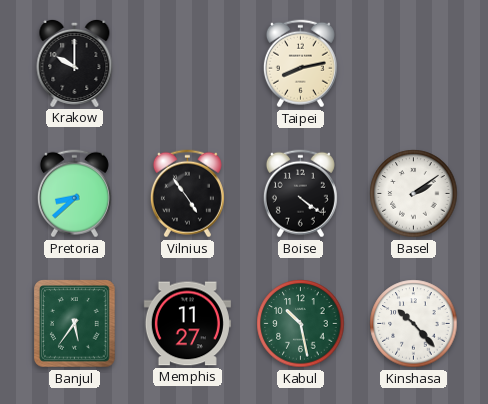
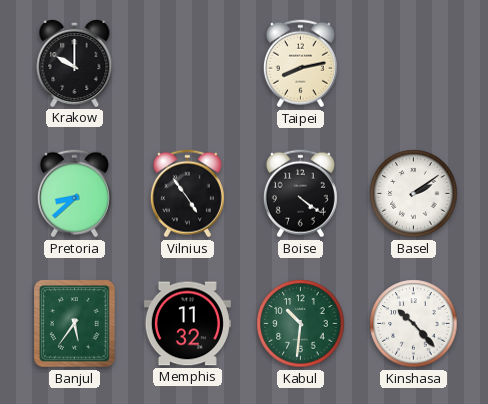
Memphis: 11:27 -> 11:32 (187, 324)
Kabul: 10:28 -> 10:31 (301, 324)
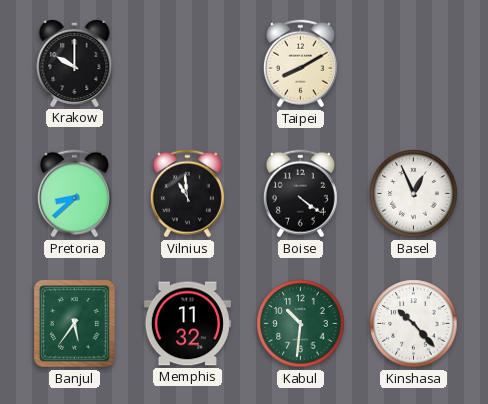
Taipei: 8:13 -> 8:10 (300, 64)
Vilnius: 4:54 -> 10:59 (187, 194)
Basel: 2:09 -> 12:56 (414, 194)
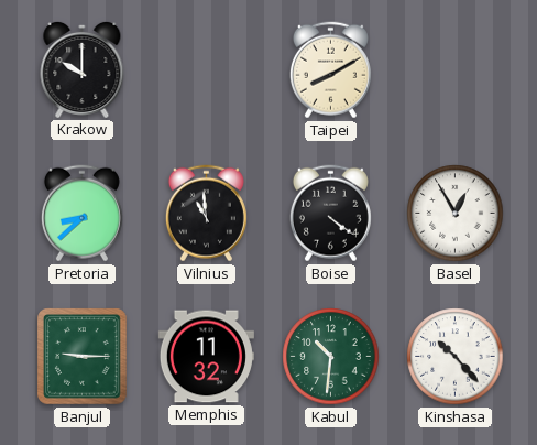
Basel: 12:56 -> 12:55 (456, 214)
Banjul: 5:36 -> 9:15 (83, 357)
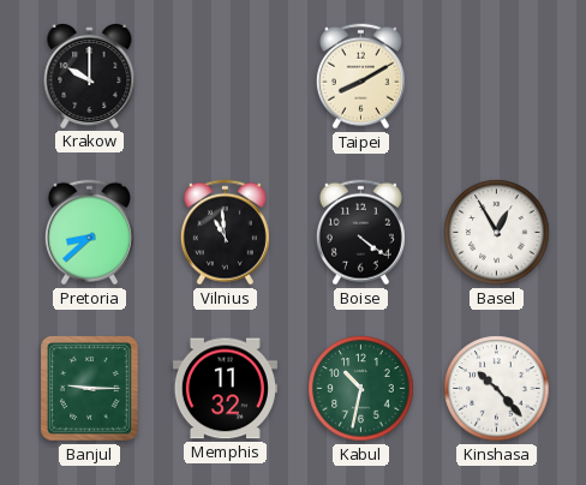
Kabul: 10:31 -> 10:32 (361, 389)
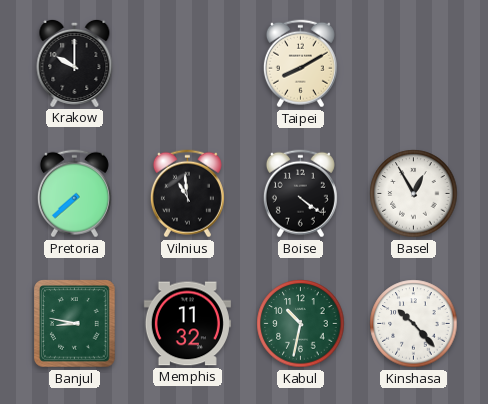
Pretoria: 8:38 -> 7:38 (74, 194)
Banjul: 9:15 -> 8:47 (75, 324)
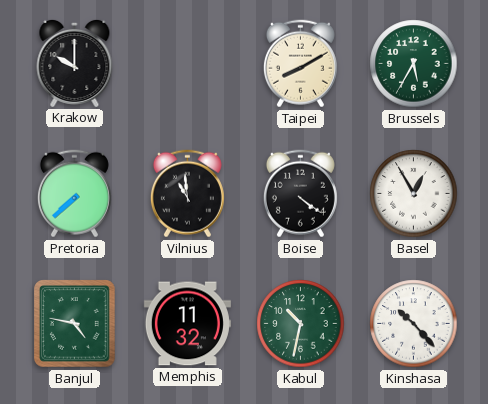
Brussels: none -> 5:35 (414, 64)
Banjul: 8:47 -> 4:47 (75, 324)
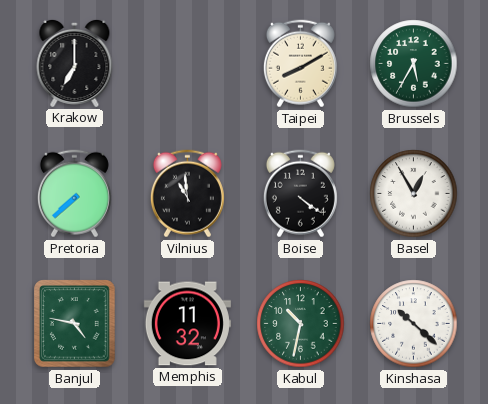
Krakow: 10:00 -> 7:00 (75, 63)
Kinshasa: 10:23 -> 10:22 (414, 324)
